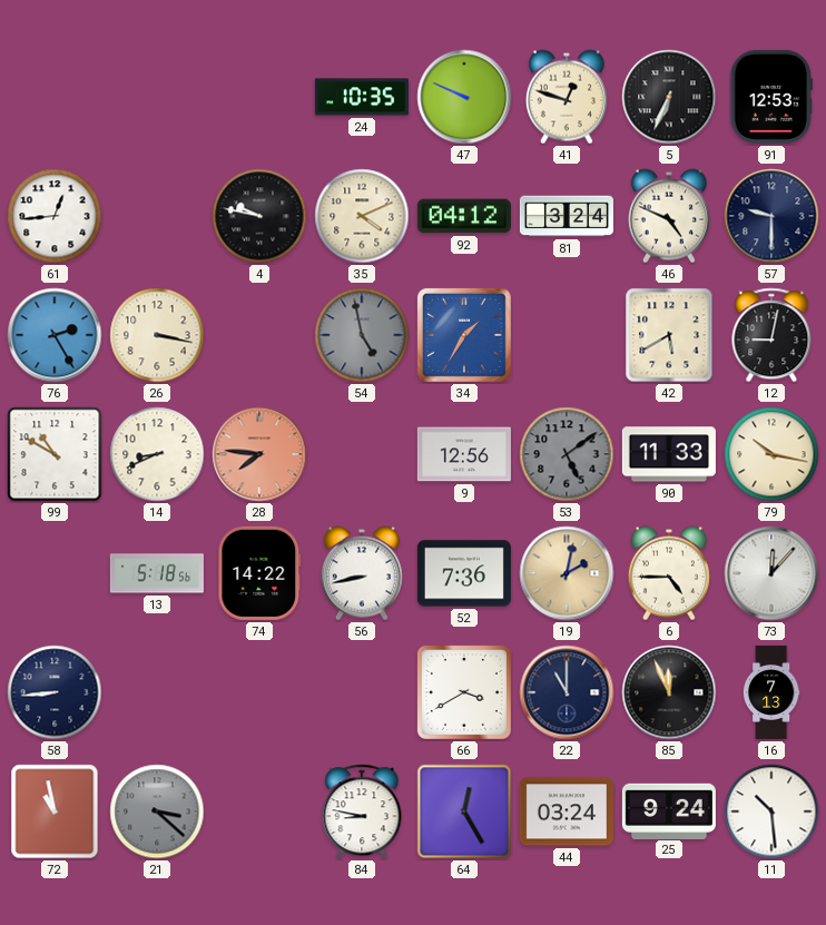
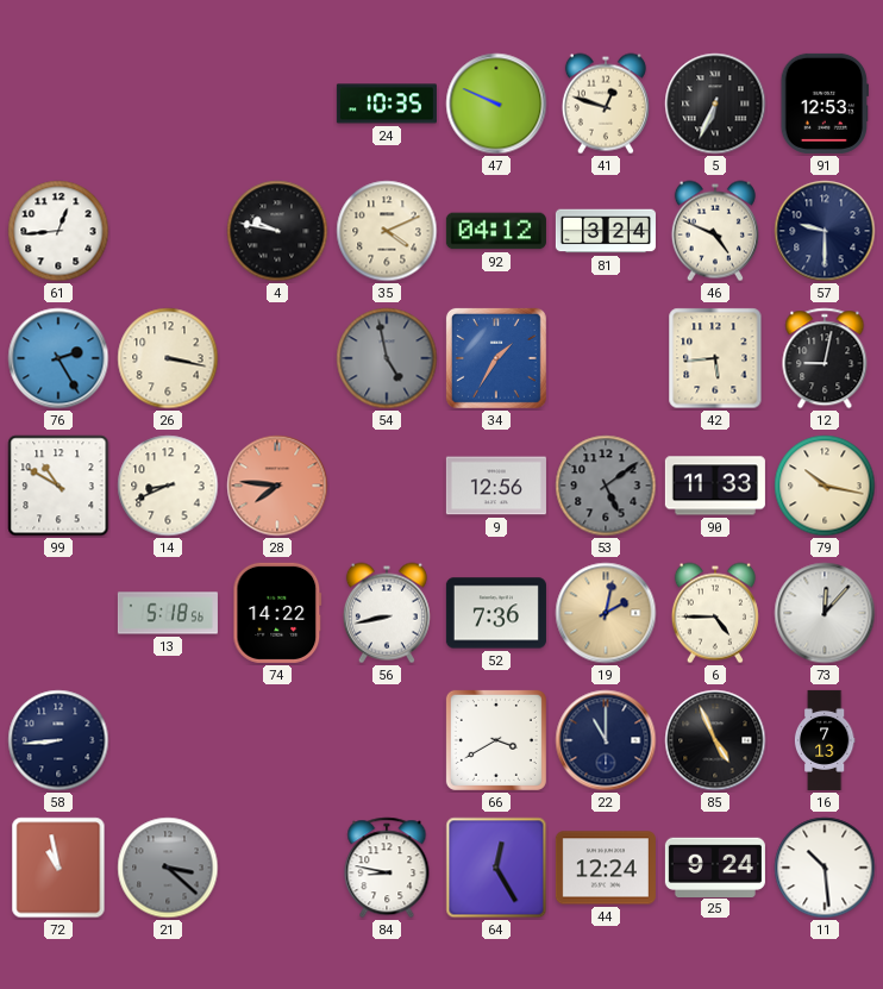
42: 5:40 -> 5:44 (715, 358)
85: 11:56 -> 4:56 (715, 740)
44: 03:24 -> 12:24 (606, 868)
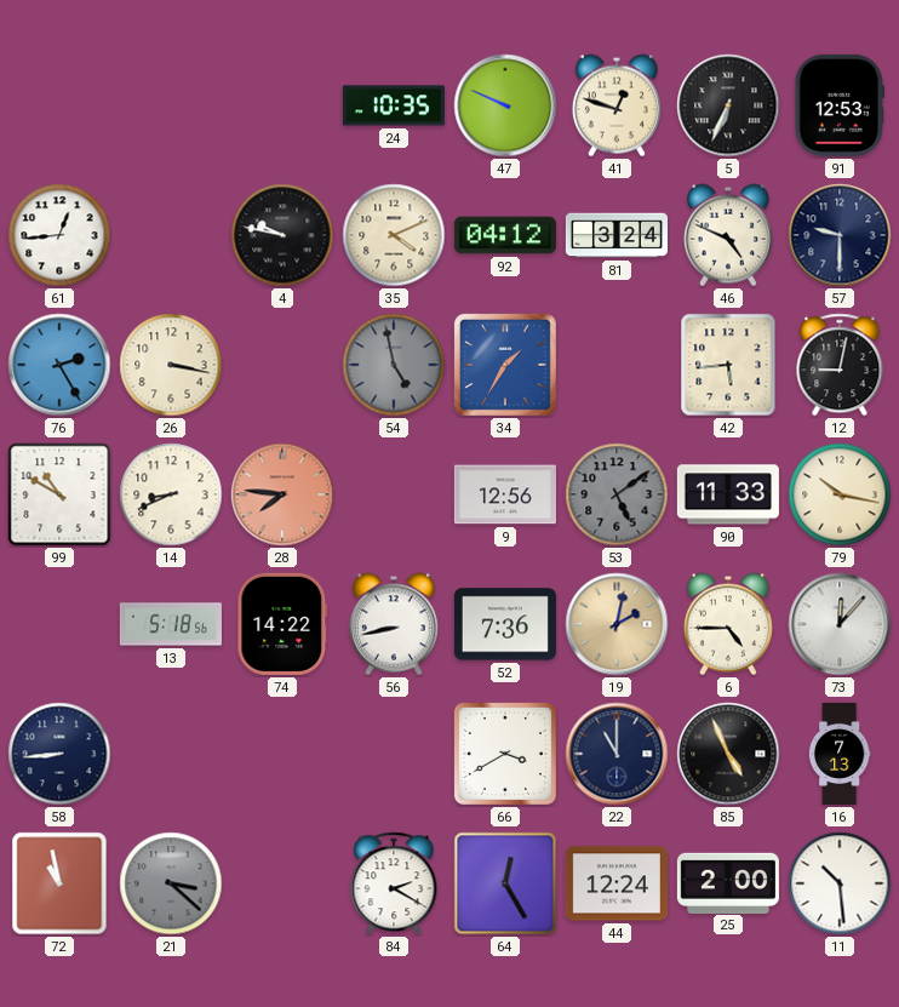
84: 8:47 -> 2:20 (394, 883)
25: 9:24 -> 2:00 (728, 882)
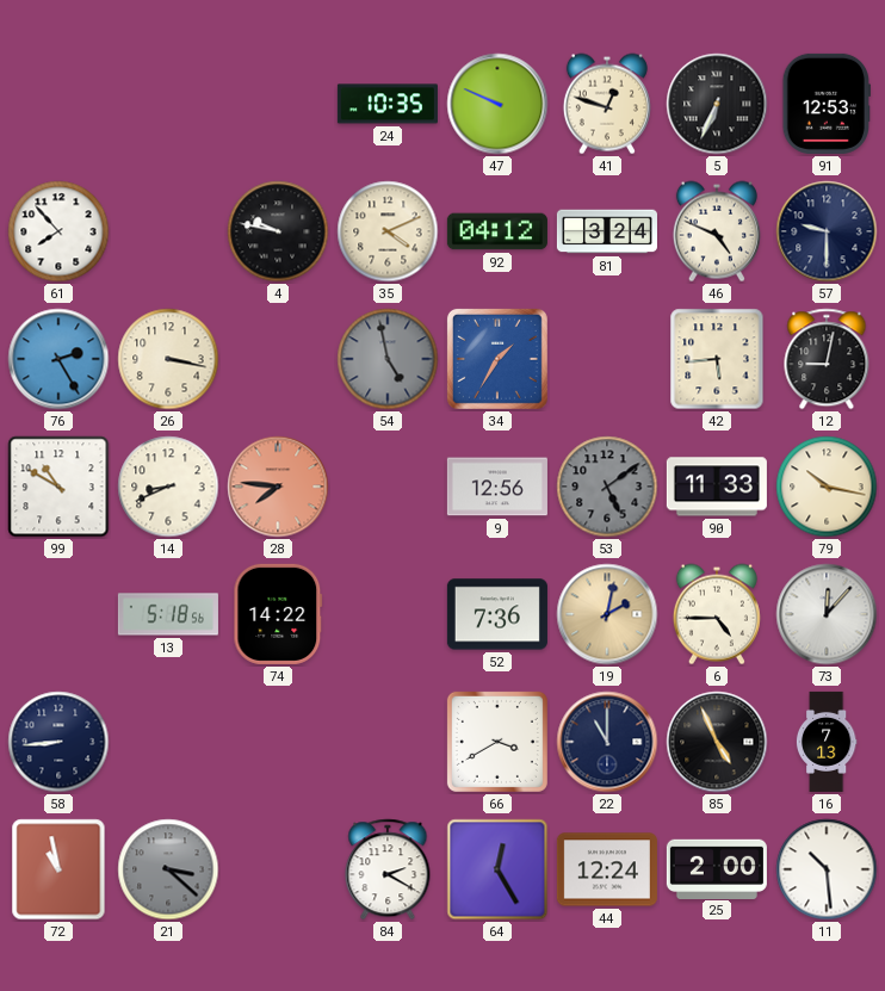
61: 12:44 -> 7:53 (58, 231)
56: 8:43 -> none (394, 624)
